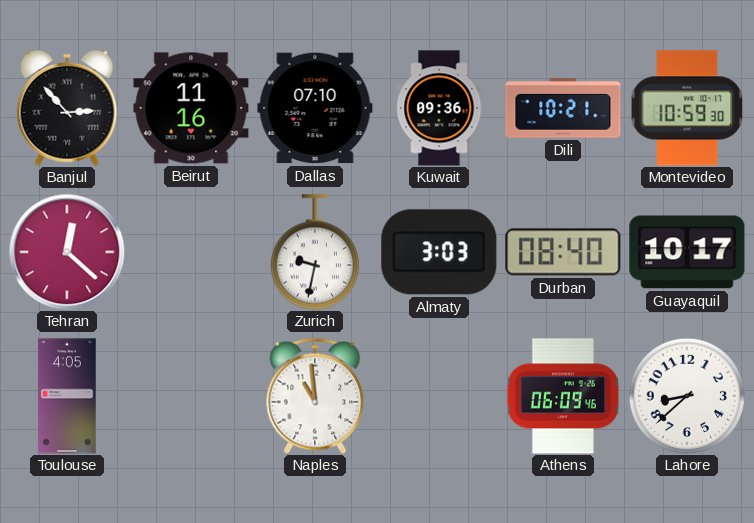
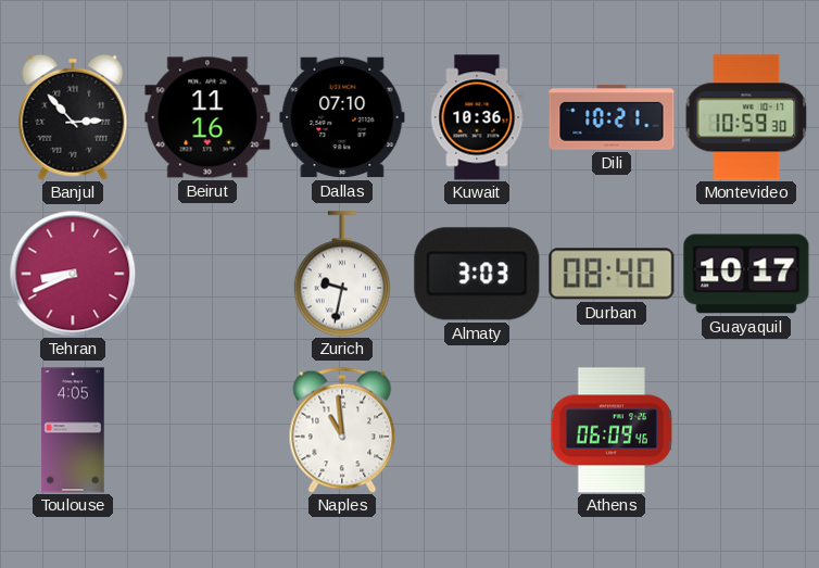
Kuwait: 09:36 -> 10:36 (477, 117)
Tehran: 12:22 -> 8:41 (73, 274)
Lahore: 8:38 -> none (686, 395)
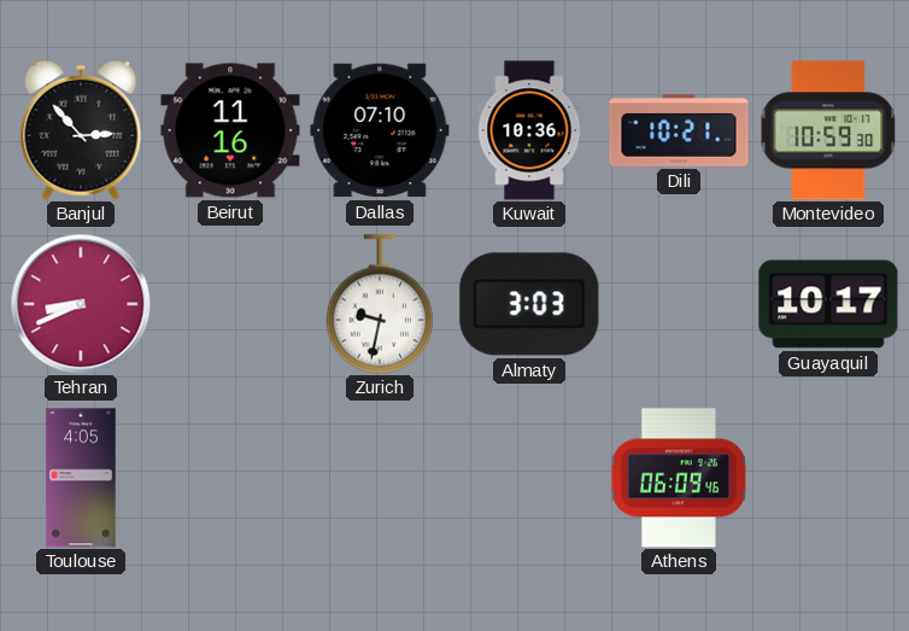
Durban: 08:40 -> none (612, 274)
Naples: 10:59 -> none (342, 430)
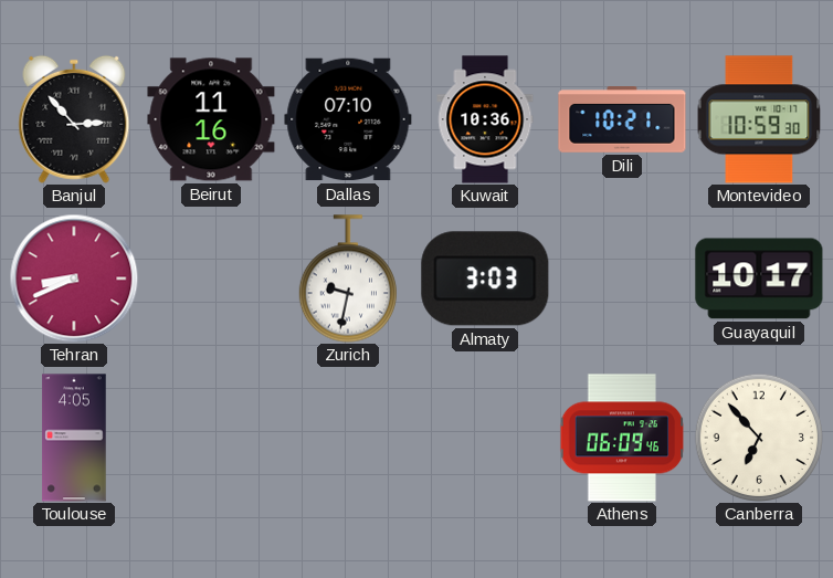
Canberra: none -> 6:53 (758, 437)
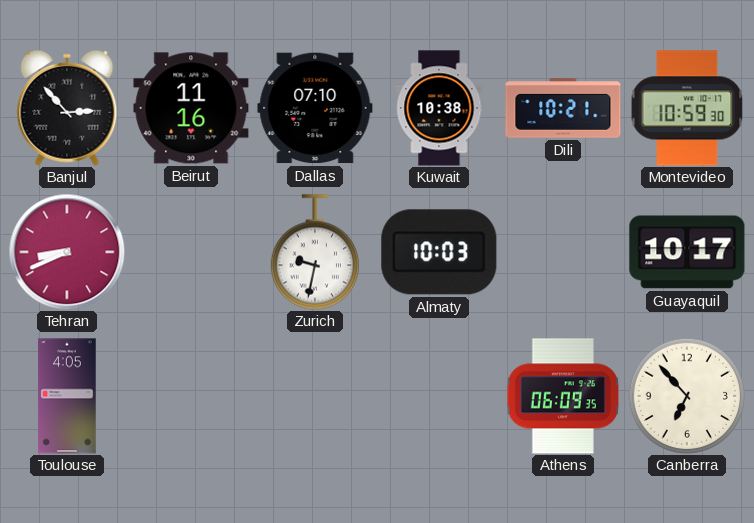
Kuwait: 10:36 -> 10:38 (439, 108)
Almaty: 3:03 -> 10:03 (439, 252)
Athens: 06:09:46 -> 06:09:35 (563, 396)
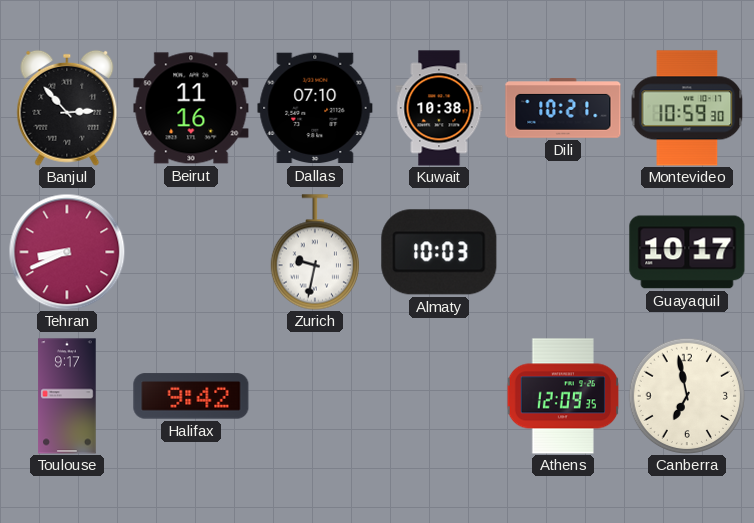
Toulouse: 4:05 -> 9:17 (67, 396)
Halifax: none -> 9:42 (191, 396)
Athens: 06:09 -> 12:09 (563, 396)
Canberra: 6:53 -> 6:58 (686, 395)
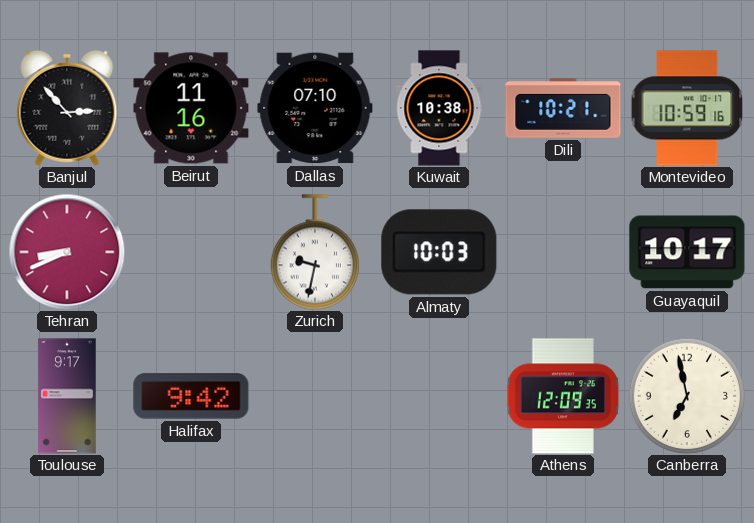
Montevideo: 10:59:30 -> 10:59:16 (687, 108)
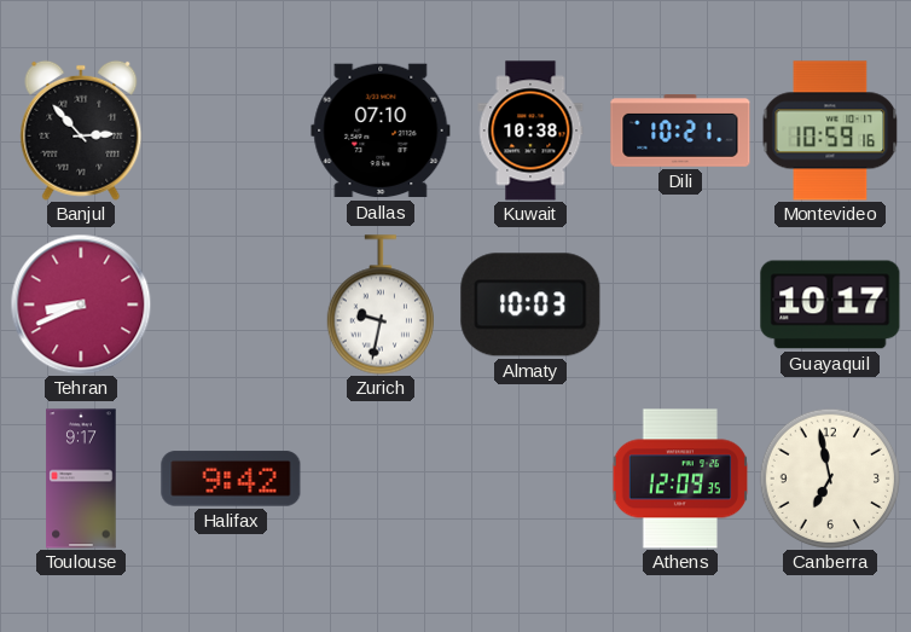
Beirut: 11:16 -> none (191, 108)
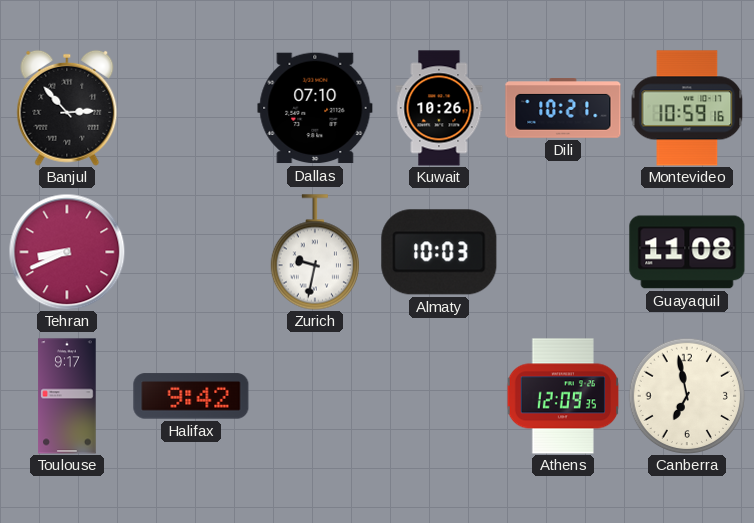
Kuwait: 10:38 -> 10:26 (439, 108)
Guayaquil: 10:17 -> 11:08 (687, 252)
